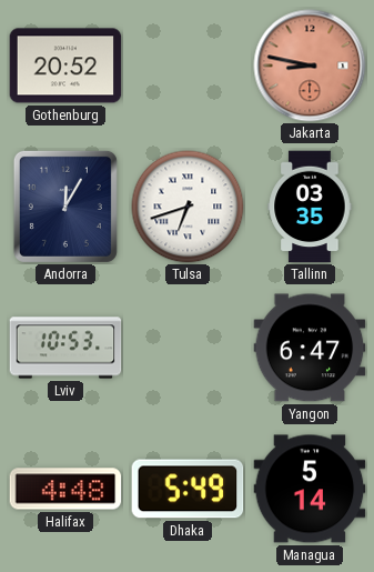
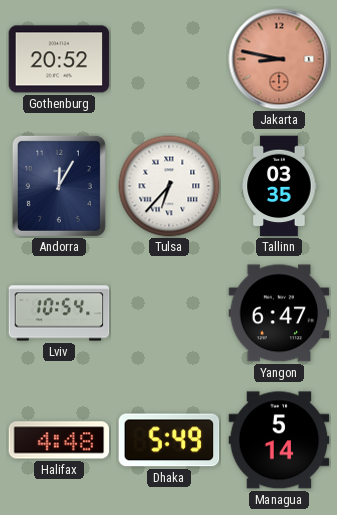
Tulsa: 6:42 -> 6:37 (169, 186)
Lviv: 10:53 -> 10:54 (59, 313)
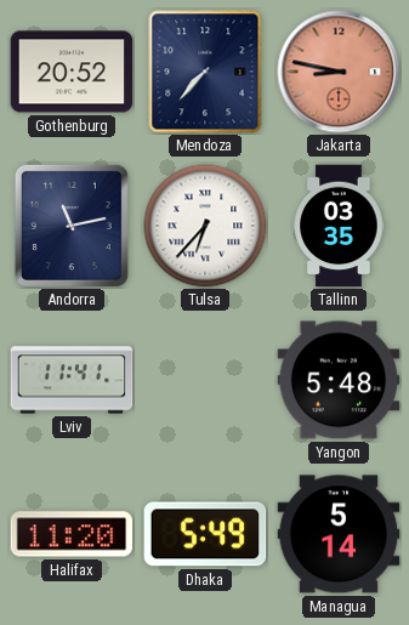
Mendoza: none -> 7:37 (205, 72)
Andorra: 12:05 -> 11:13 (72, 226)
Lviv: 10:54 -> 11:41 (72, 380)
Yangon: 6:47 -> 5:48 (339, 380)
Halifax: 4:48 -> 11:20 (72, 534)
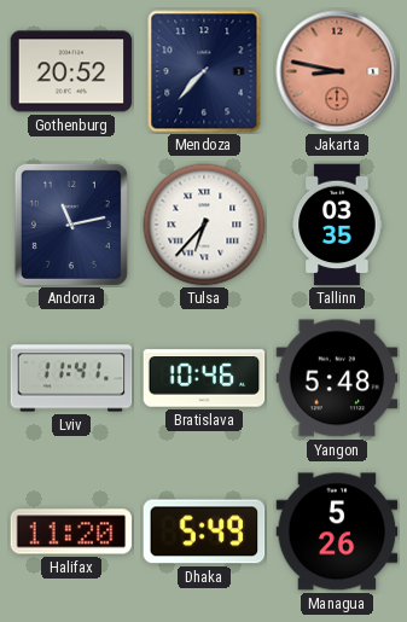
Bratislava: none -> 10:46 (204, 378)
Managua: 5:14 -> 5:26 (337, 531)
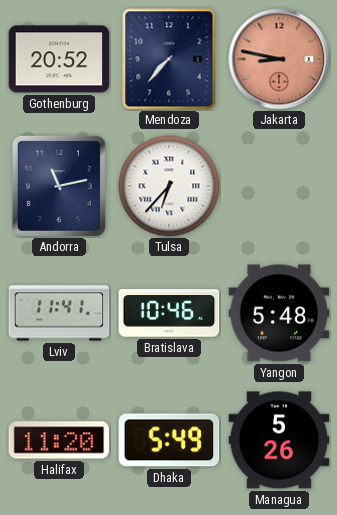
Tallinn: 03:35 -> none (337, 225)
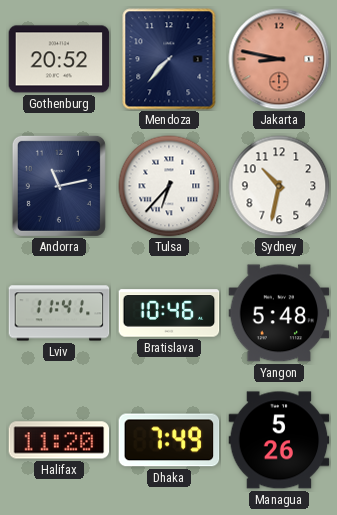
Sydney: none -> 10:32 (279, 186)
Dhaka: 5:49 -> 7:49 (169, 440)
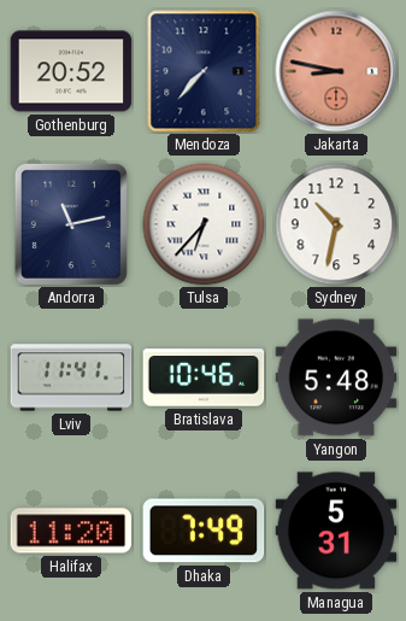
Managua: 5:26 -> 5:31 (336, 531)
